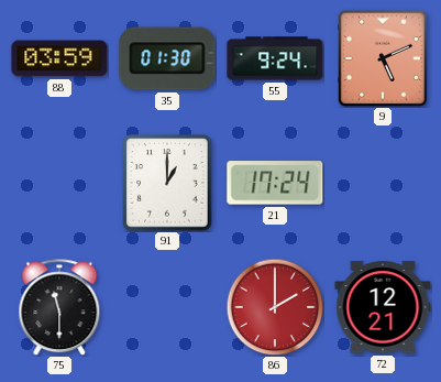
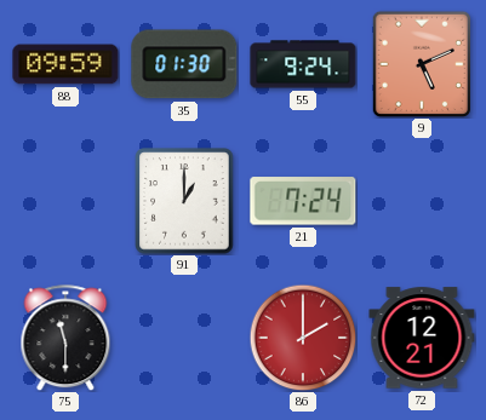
88: 03:59 -> 09:59 (65, 64)
21: 17:24 -> 7:24 (303, 201)
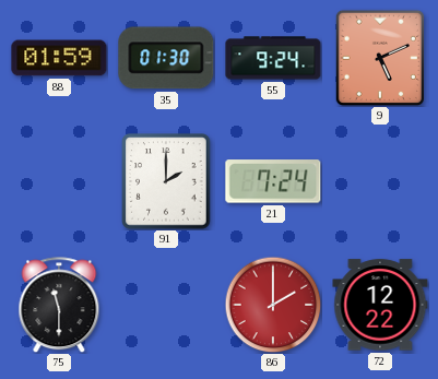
88: 09:59 -> 01:59 (59, 58)
91: 1:00 -> 2:00 (166, 181)
72: 12:21 -> 12:22 (380, 305)
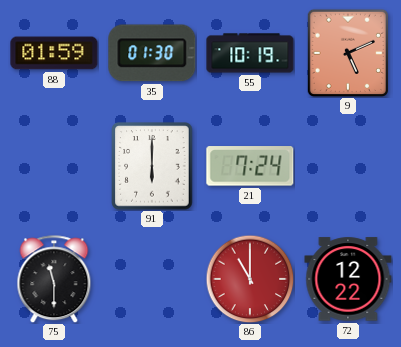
55: 9:24 -> 10:19 (250, 53)
91: 2:00 -> 6:00 (152, 166)
86: 2:00 -> 11:00 (250, 279)
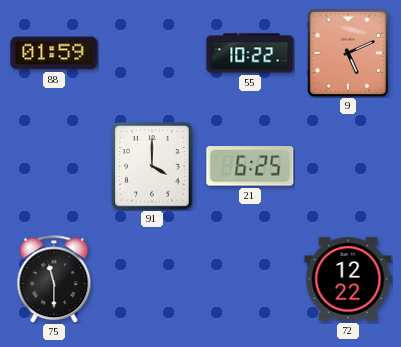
35: 01:30 -> none (152, 53)
55: 10:19 -> 10:22 (250, 53)
91: 6:00 -> 4:00 (152, 166)
21: 7:24 -> 6:25 (250, 166)
86: 11:00 -> none (250, 279)
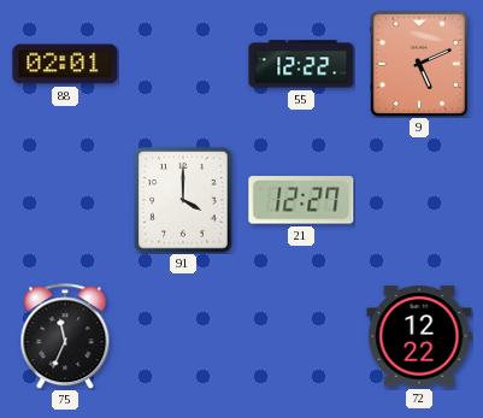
88: 01:59 -> 02:01 (65, 64)
55: 10:22 -> 12:22 (301, 64)
21: 6:25 -> 12:27 (301, 200)
75: 11:30 -> 11:34 (65, 336)
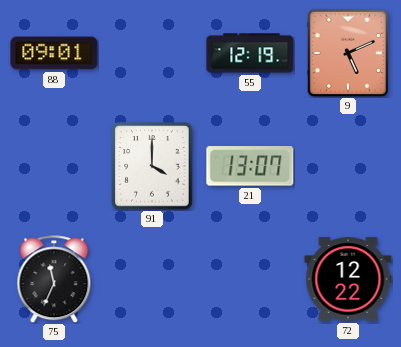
88: 02:01 -> 09:01 (54, 53)
55: 12:22 -> 12:19 (250, 53)
21: 12:27 -> 13:07 (250, 166)
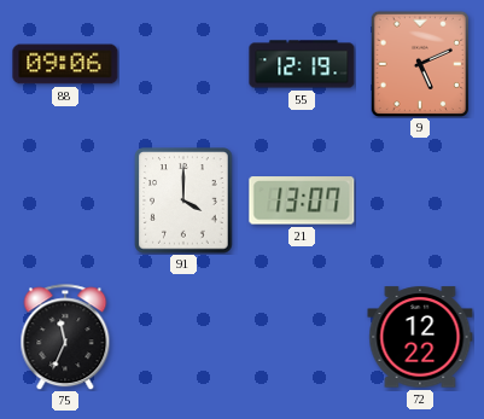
88: 09:01 -> 09:06 (65, 64)
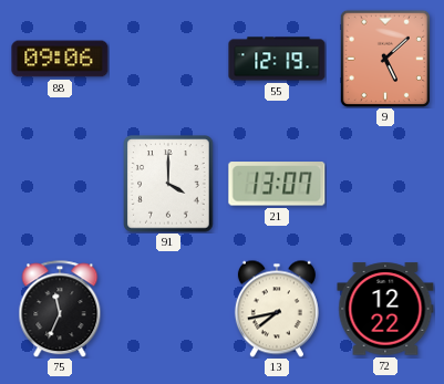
9: 5:11 -> 5:08 (384, 58)
13: none -> 7:43 (277, 309)
